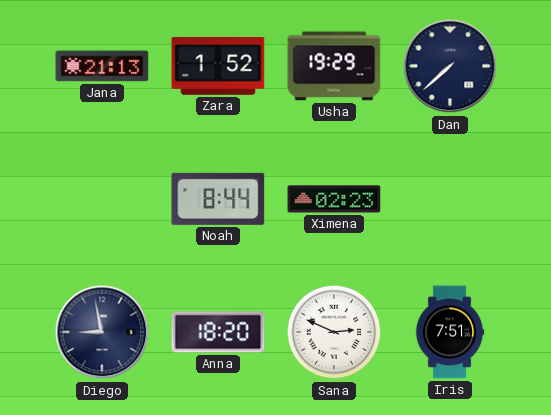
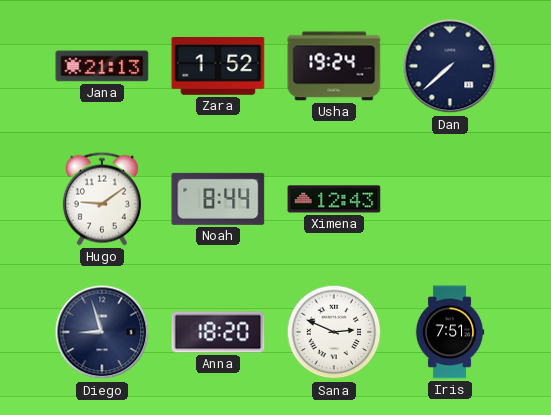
Usha: 19:29 -> 19:24 (334, 66)
Hugo: none -> 9:09 (102, 199)
Ximena: 02:23 -> 12:43 (334, 199)
Diego: 8:58 -> 8:57 (102, 332)
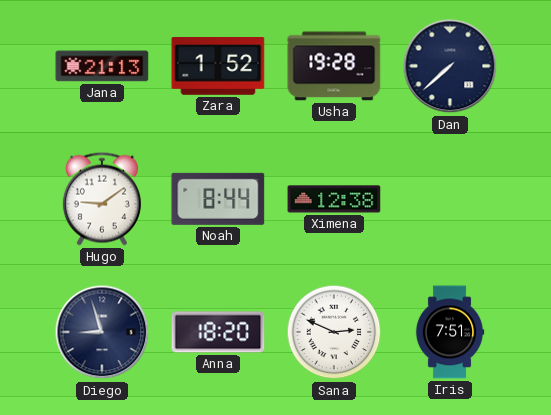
Usha: 19:24 -> 19:28 (334, 66)
Ximena: 12:43 -> 12:38 (334, 199)
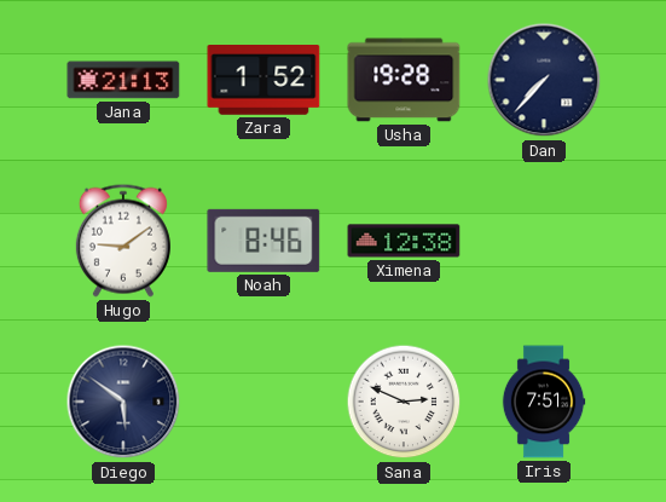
Dan: 7:38 -> 7:37 (544, 80)
Noah: 8:44 -> 8:46 (263, 241)
Diego: 8:57 -> 5:51 (123, 402)
Anna: 18:20 -> none (218, 332)
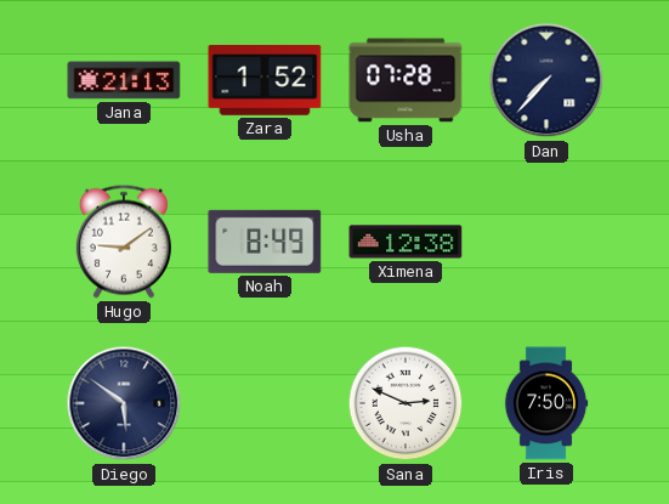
Usha: 19:28 -> 07:28 (406, 80)
Noah: 8:46 -> 8:49 (265, 242)
Iris: 7:51 -> 7:50 (546, 403)
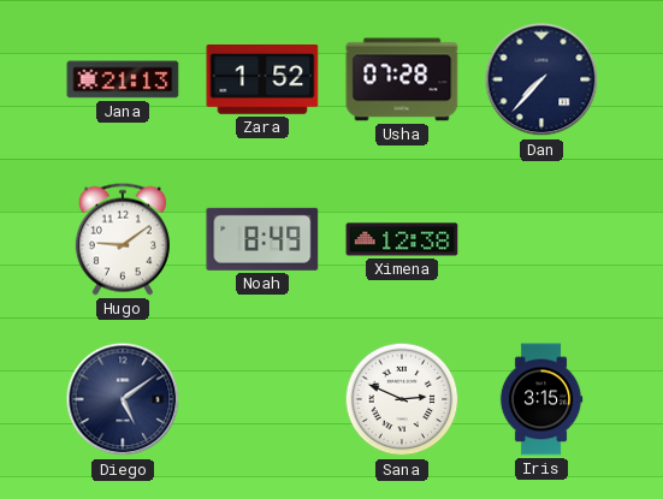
Diego: 5:51 -> 5:09 (123, 399)
Iris: 7:50 -> 3:15 (541, 399)
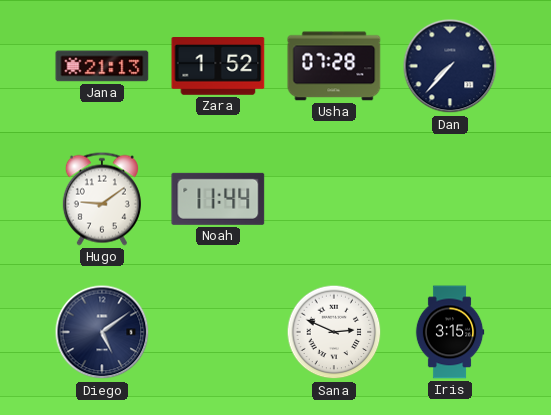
Noah: 8:49 -> 11:44 (218, 199)
Ximena: 12:38 -> none (402, 239)
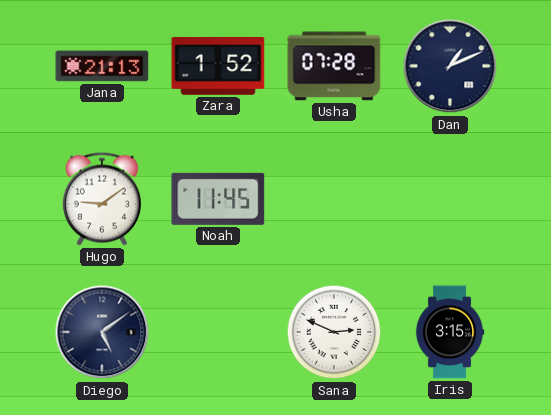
Dan: 7:37 -> 1:11 (450, 66)
Noah: 11:44 -> 11:45 (218, 199)
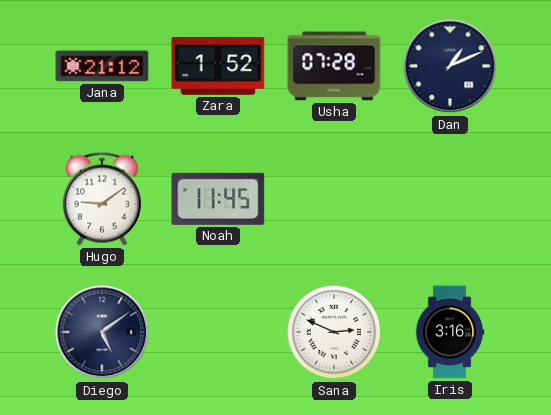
Jana: 21:13 -> 21:12 (102, 66)
Iris: 3:15 -> 3:16 (450, 332)
